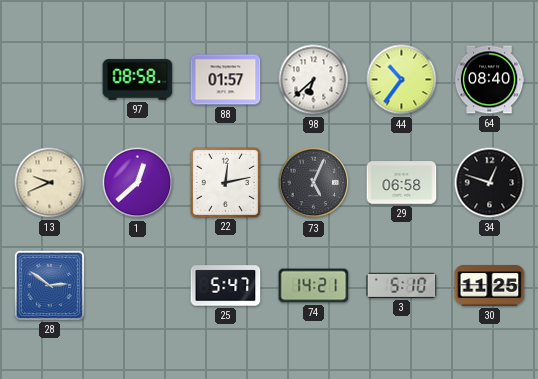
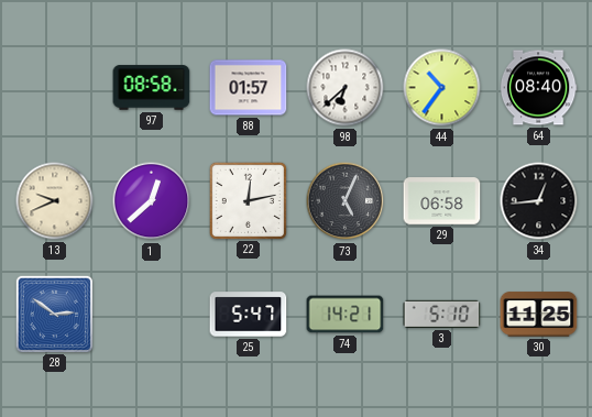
34: 12:48 -> 12:44 (539, 201)
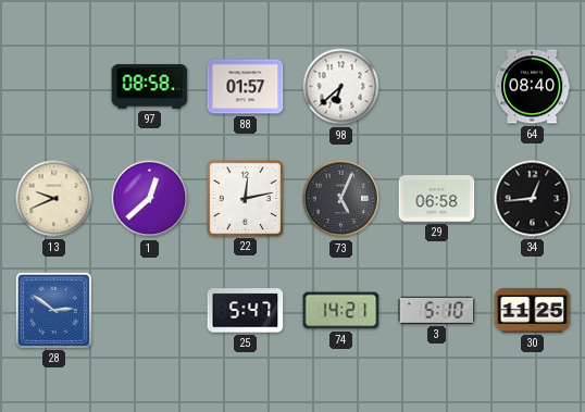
44: 10:36 -> none (442, 88)
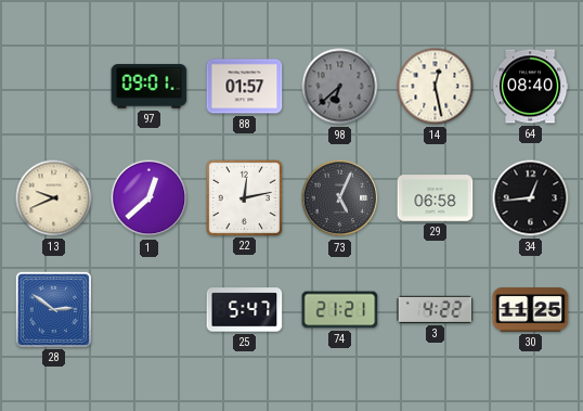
97: 08:58 -> 09:01 (150, 87)
98 dial: white -> grey (340, 87)
14: none -> 12:28 (436, 87)
74: 14:21 -> 21:21 (340, 310)
3: 5:10 -> 4:22 (436, 309)
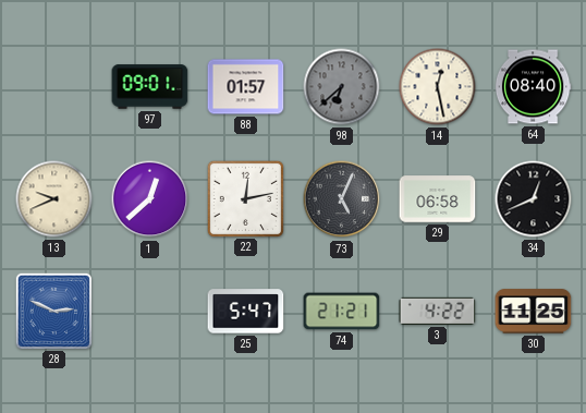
34: 12:44 -> 12:41 (534, 199)
28: 2:51 -> 2:49 (53, 311)
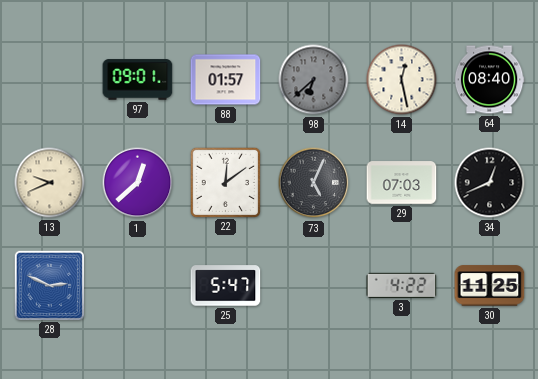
22: 12:13 -> 12:09 (225, 182)
29: 06:58 -> 07:03 (402, 183)
74: 21:21 -> none (342, 312)
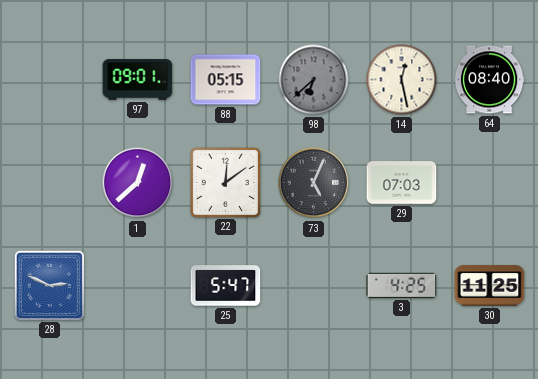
88: 01:57 -> 05:15 (226, 80)
13: 9:41 -> none (50, 183)
34: 12:41 -> none (490, 183)
3: 4:22 -> 4:25 (402, 285)
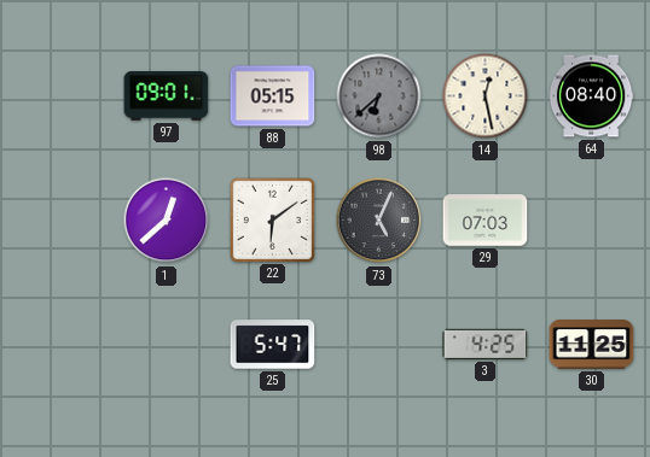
22: 12:09 -> 6:09 (272, 219)
28: 2:49 -> none (49, 285)
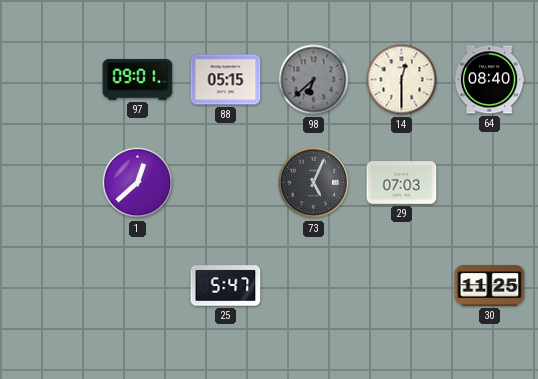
14: 12:28 -> 12:30 (402, 80)
22: 6:09 -> none (272, 219)
3: 4:25 -> none (486, 344)
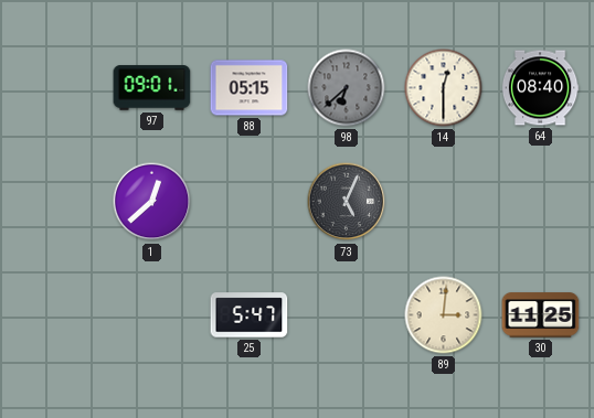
29: 07:03 -> none (402, 183)
89: none -> 3:01 (444, 315)
